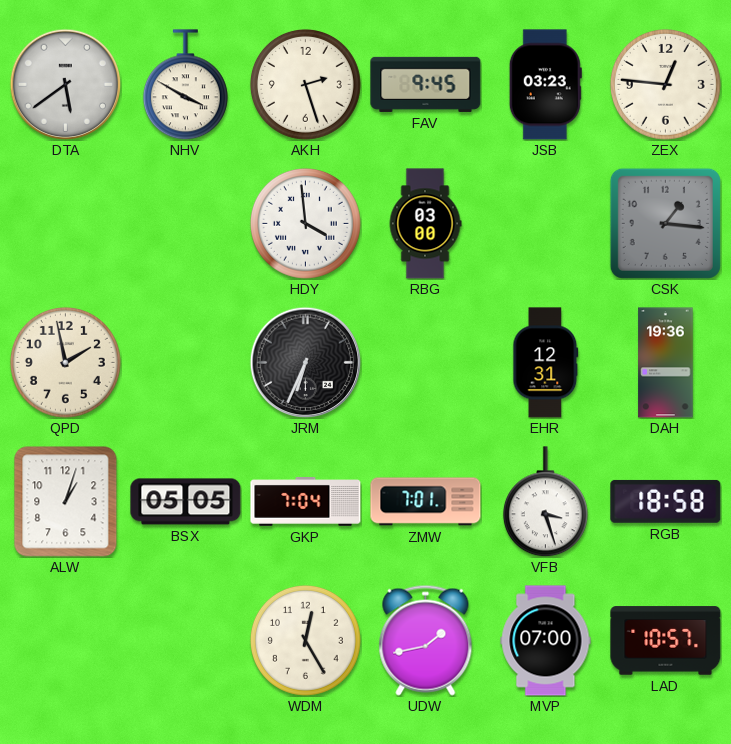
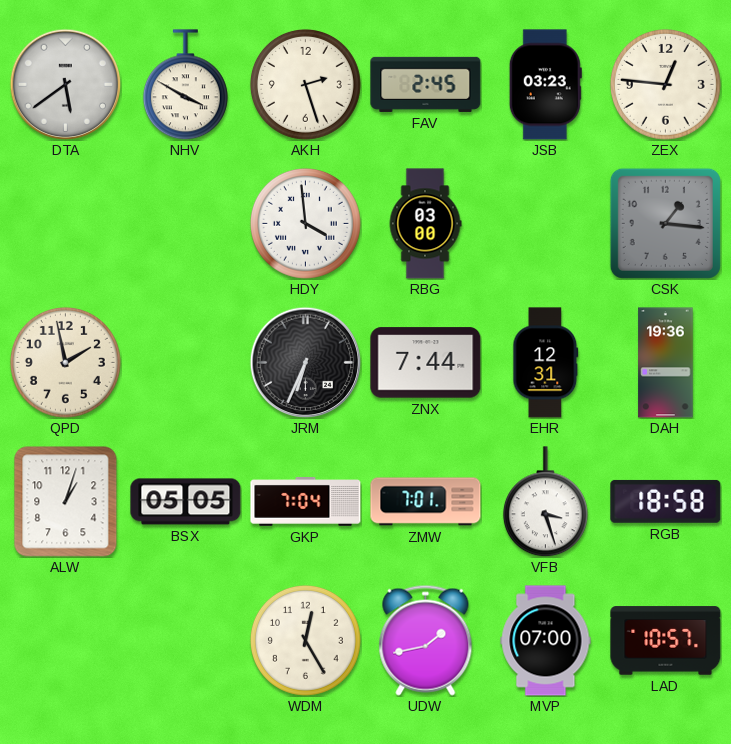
FAV: 9:45 -> 2:45 (426, 84)
ZNX: none -> 7:44 (426, 363)
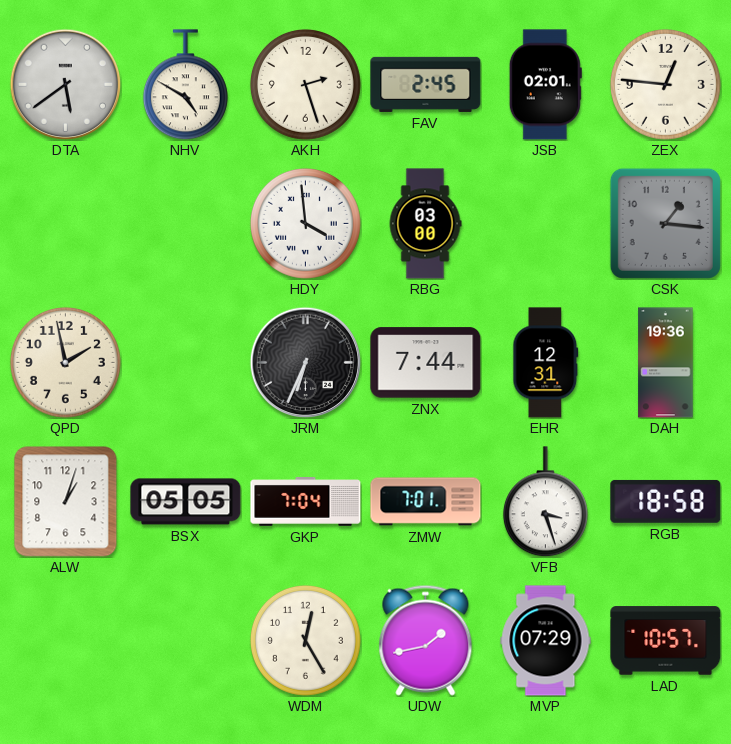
NHV: 3:50 -> 4:50 (185, 85)
JSB: 03:23 -> 02:01 (545, 85)
MVP: 07:00 -> 07:29 (546, 641)
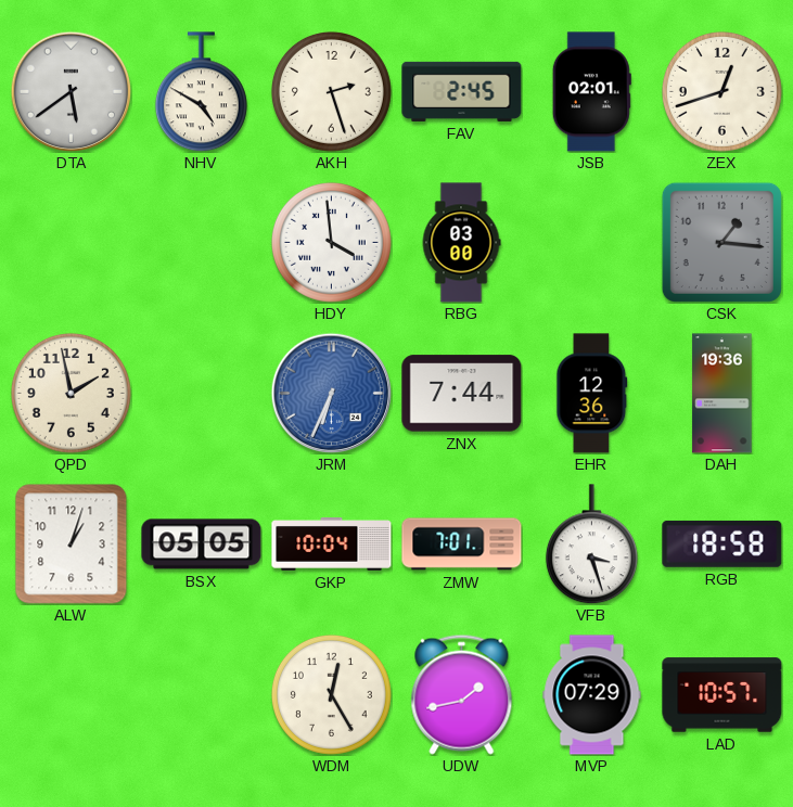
ZEX: 12:46 -> 12:42 (721, 91)
JRM dial: black -> blue (331, 393)
EHR: 12:31 -> 12:36 (592, 394)
GKP: 7:04 -> 10:04 (332, 545)
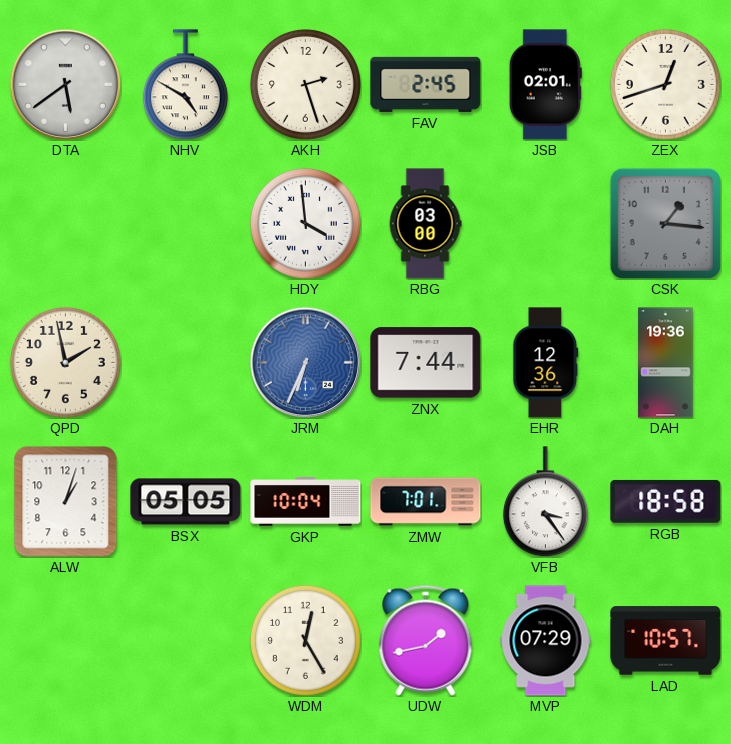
VFB: 3:27 -> 3:24 (545, 502)
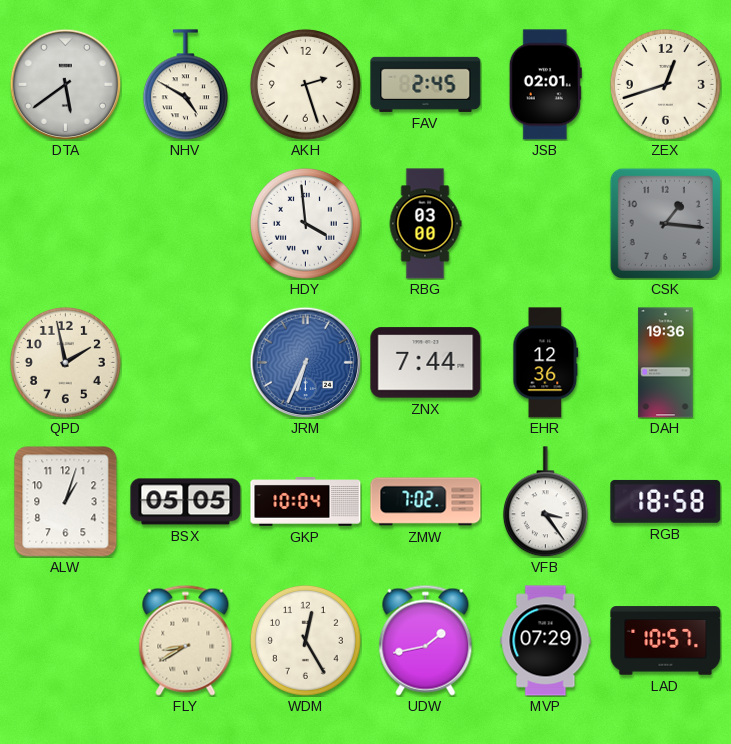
ZMW: 7:01 -> 7:02 (426, 502)
FLY: none -> 8:40 (186, 640)
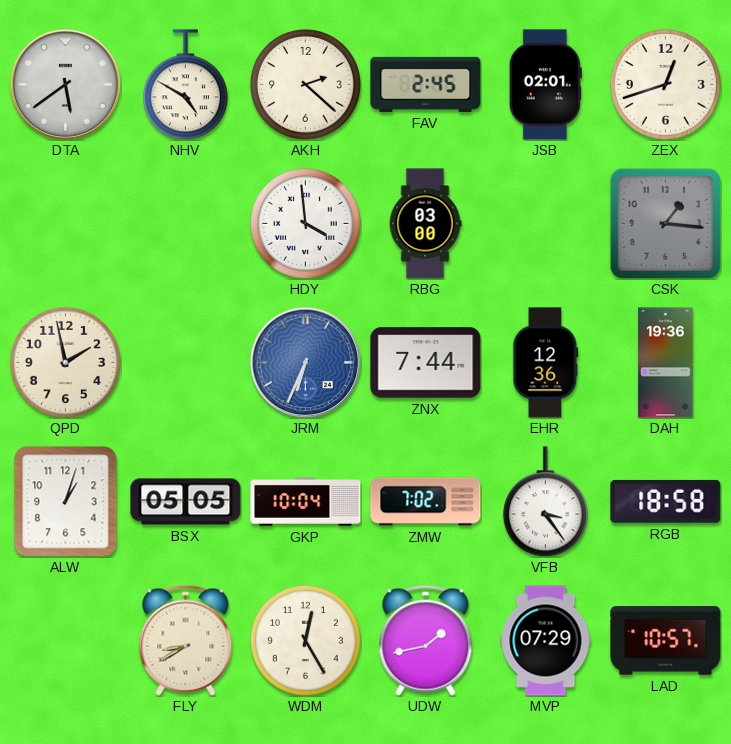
AKH: 2:27 -> 2:22 (305, 84)
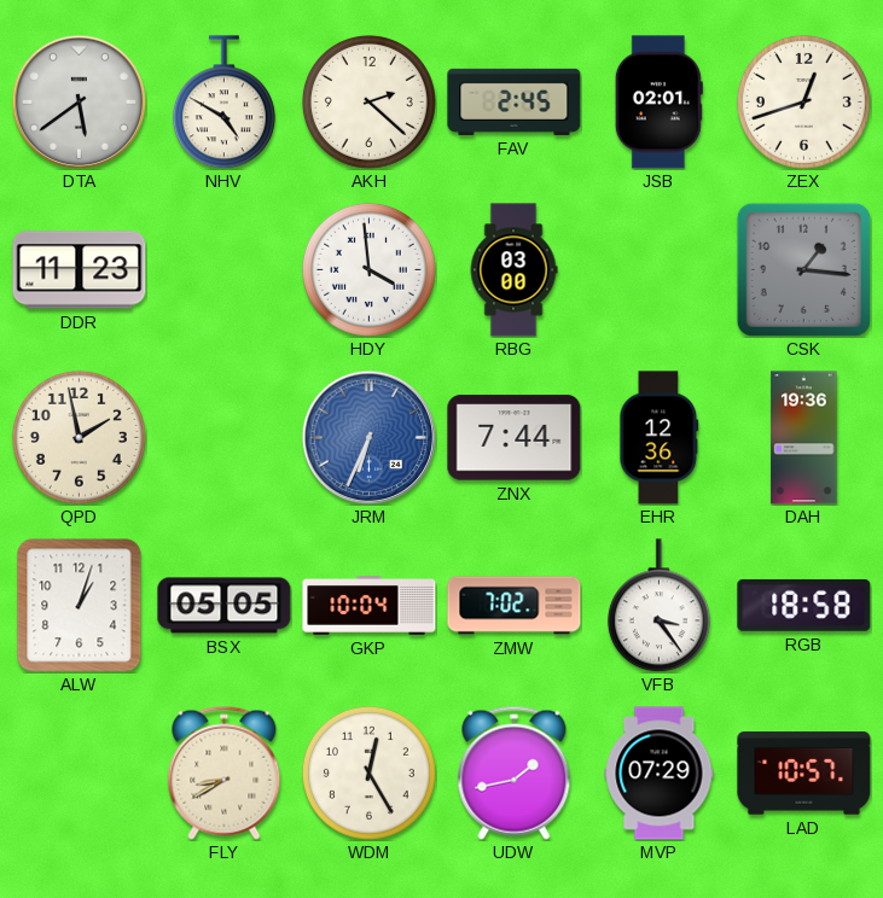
DDR: none -> 11:23 (80, 270)
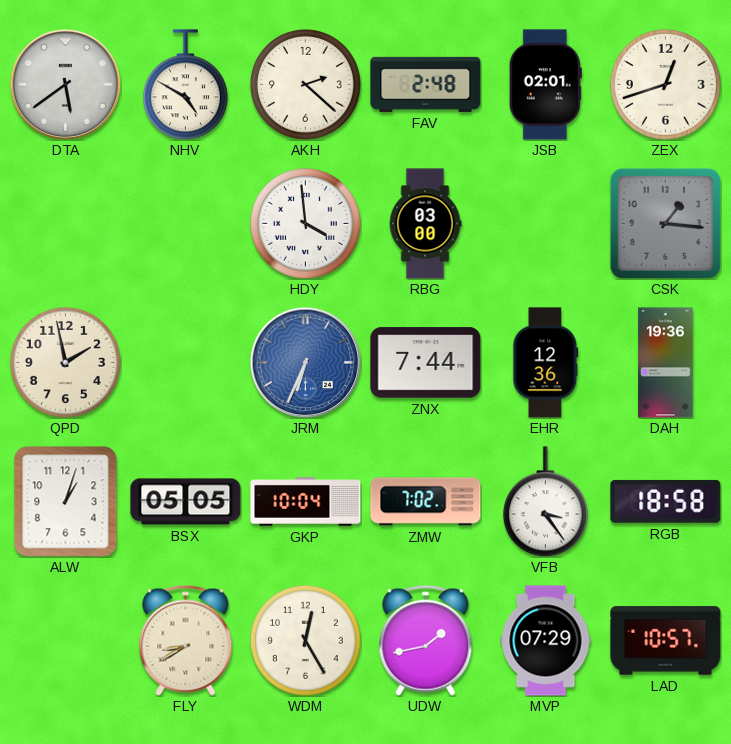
FAV: 2:45 -> 2:48 (426, 84)
DDR: 11:23 -> none (80, 270)
